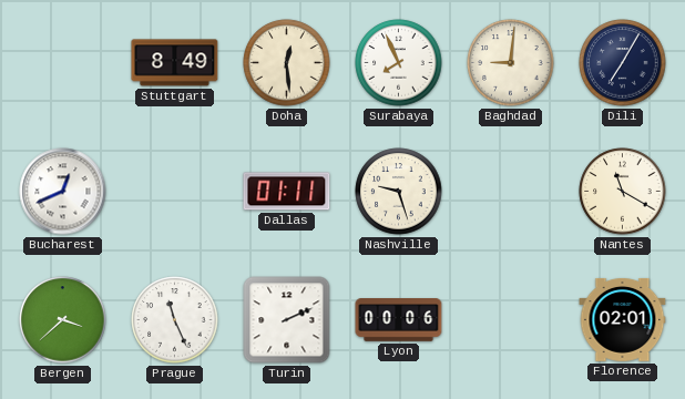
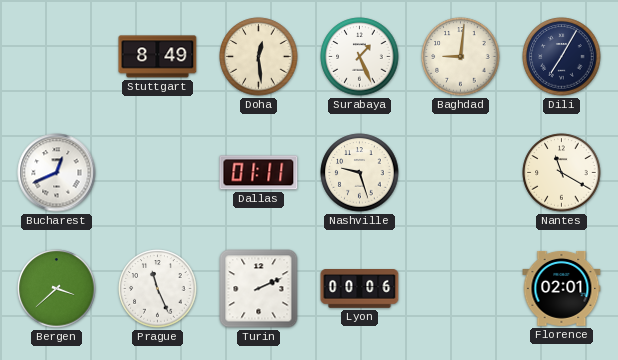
Surabaya: 7:56 -> 1:26 (360, 57)
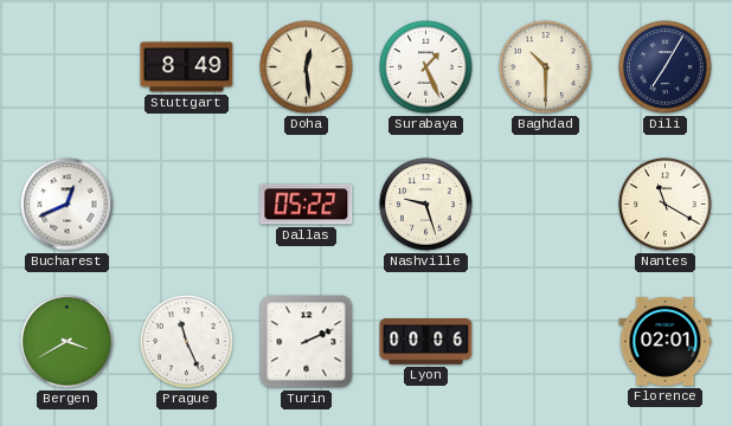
Baghdad: 9:01 -> 10:30 (546, 67)
Dallas: 01:11 -> 05:22 (307, 205)
Bergen: 3:38 -> 3:40 (68, 342)
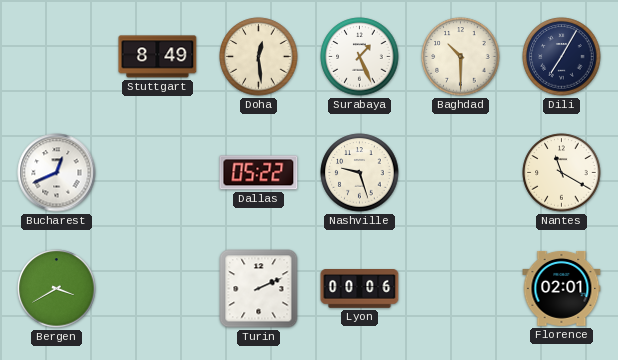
Prague: 11:26 -> none (187, 342)
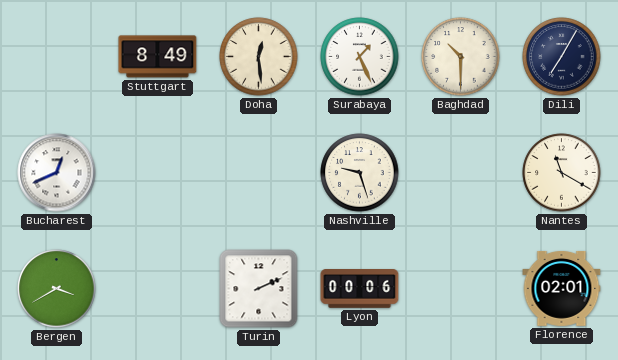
Dallas: 05:22 -> none (259, 173)
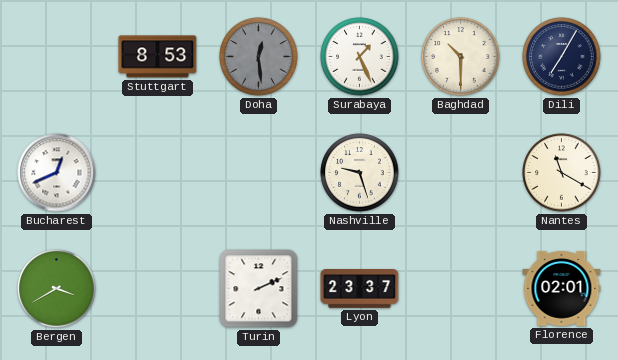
Stuttgart: 8:49 -> 8:53 (158, 57)
Doha dial: cream -> grey (259, 57)
Lyon: 00:06 -> 23:37 (360, 289)
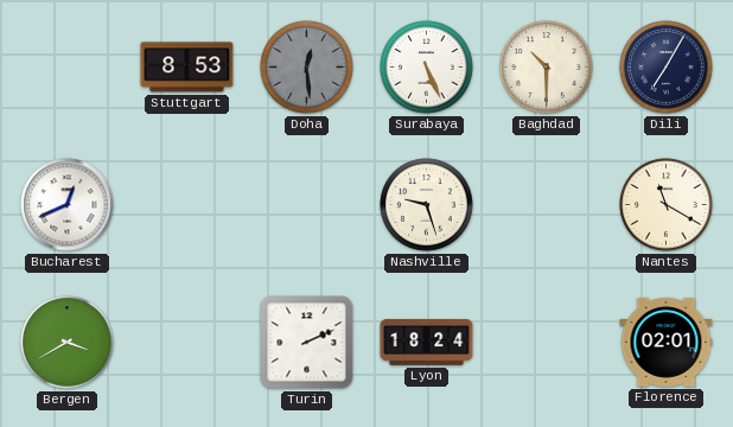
Surabaya: 1:26 -> 5:26 (427, 68)
Lyon: 23:37 -> 18:24 (427, 343)
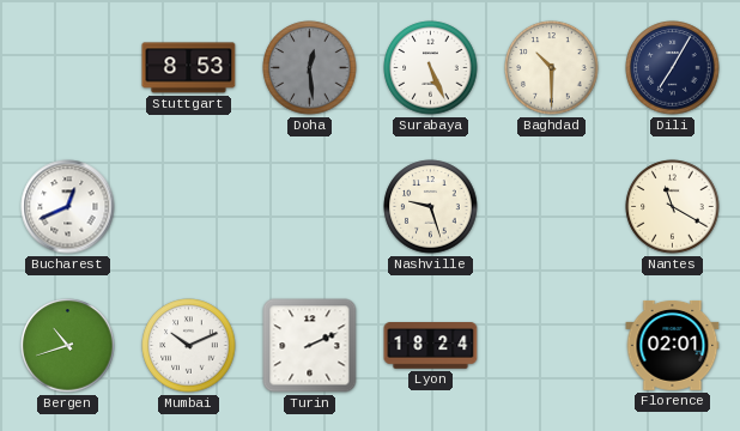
Bergen: 3:40 -> 10:42 (68, 346)
Mumbai: none -> 10:11 (189, 346)
